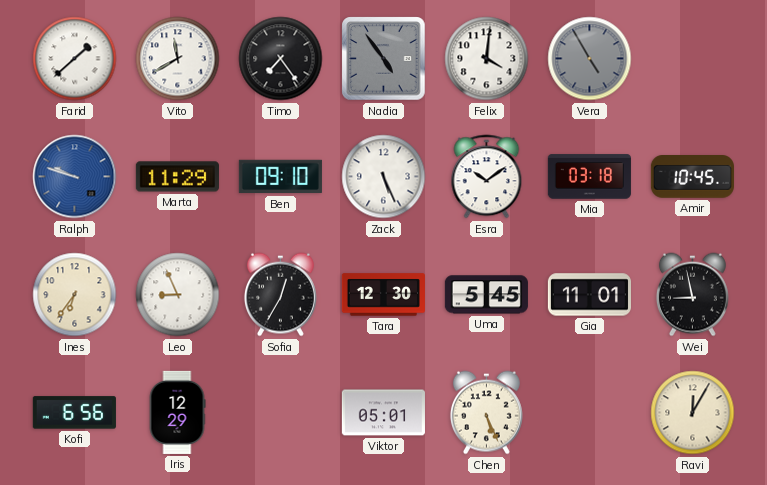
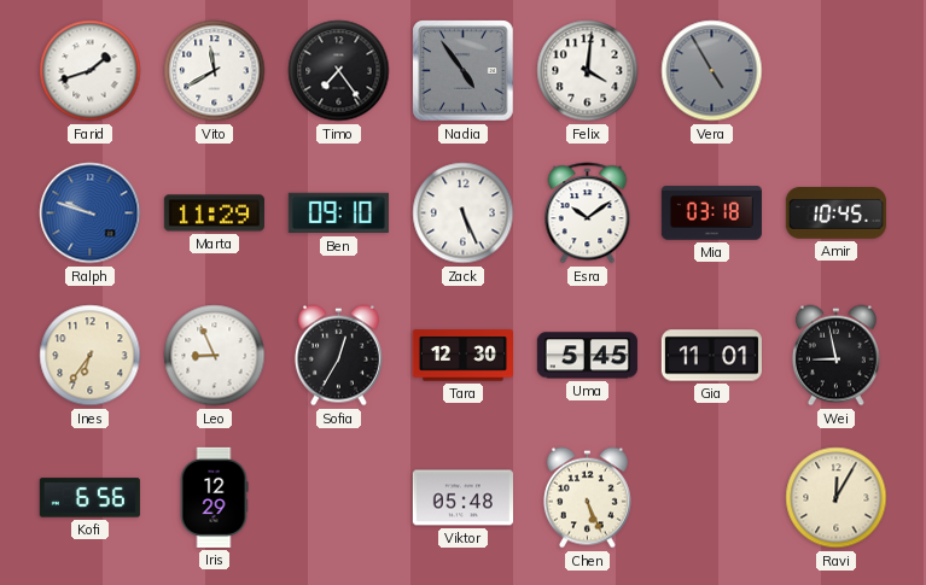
Farid: 1:38 -> 1:42 (91, 71)
Viktor: 05:01 -> 05:48 (462, 498)
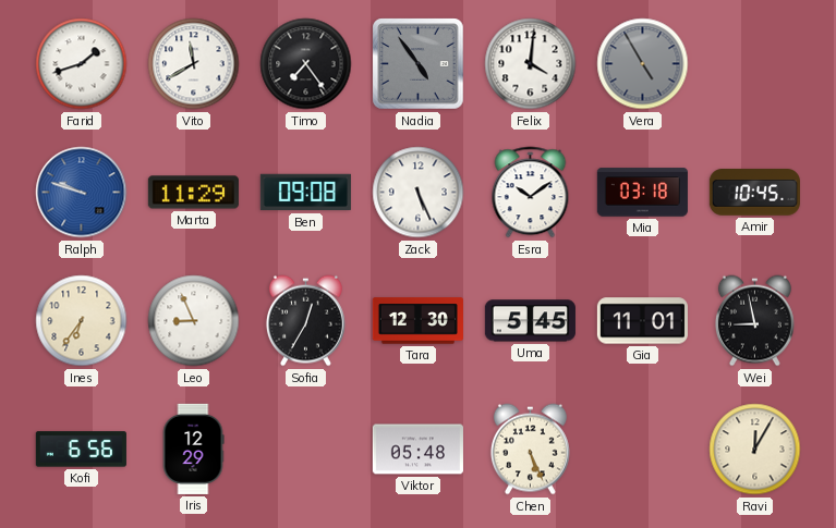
Ben: 09:10 -> 09:08 (305, 193)
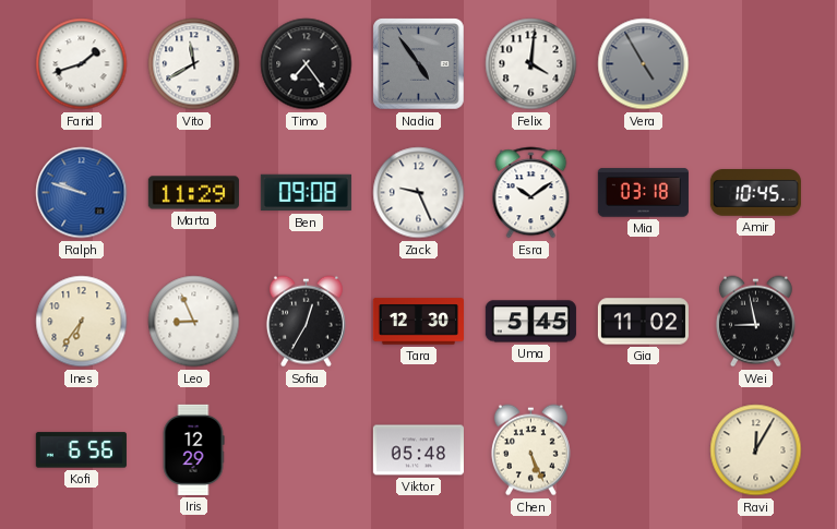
Zack: 5:26 -> 9:26 (419, 193)
Gia: 11:01 -> 11:02 (643, 322)
